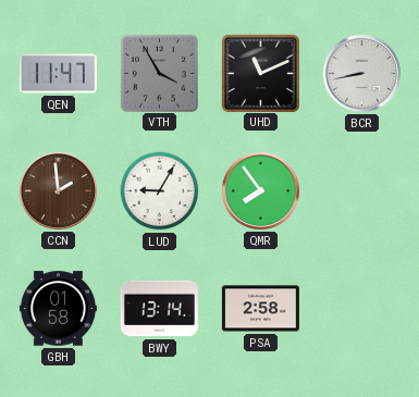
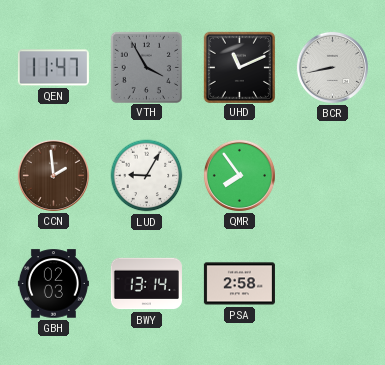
GBH: 01:58 -> 02:03 (53, 284)
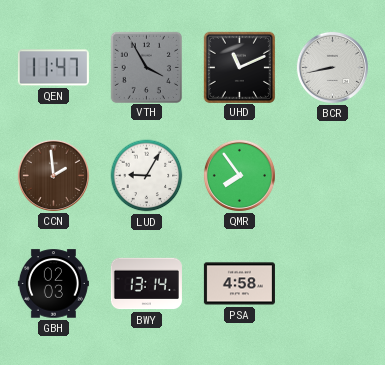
PSA: 2:58 -> 4:58 (239, 284)
